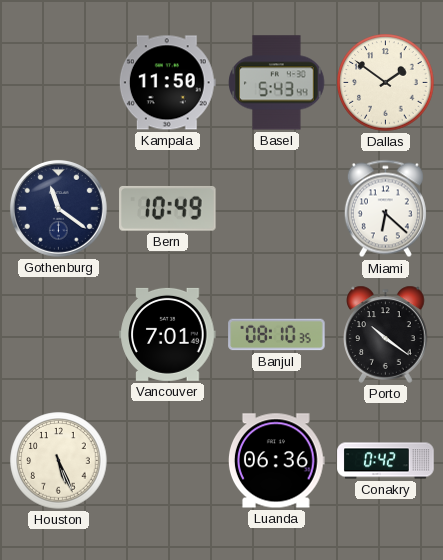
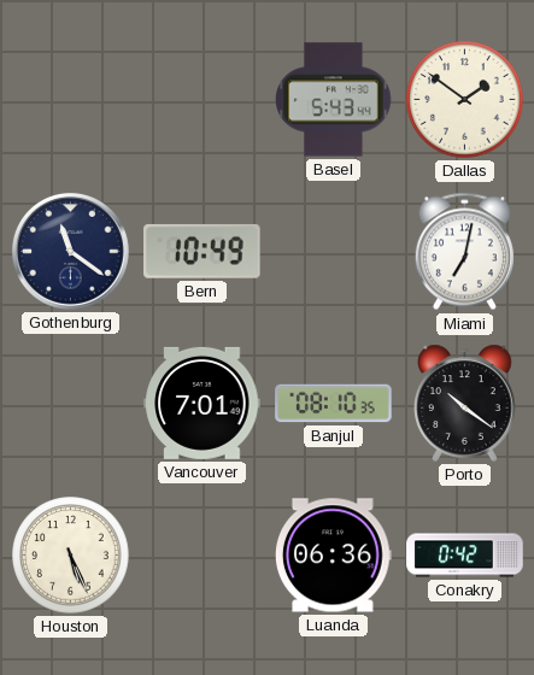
Kampala: 11:50 -> none (167, 83)
Miami: 6:22 -> 7:02 (464, 252)
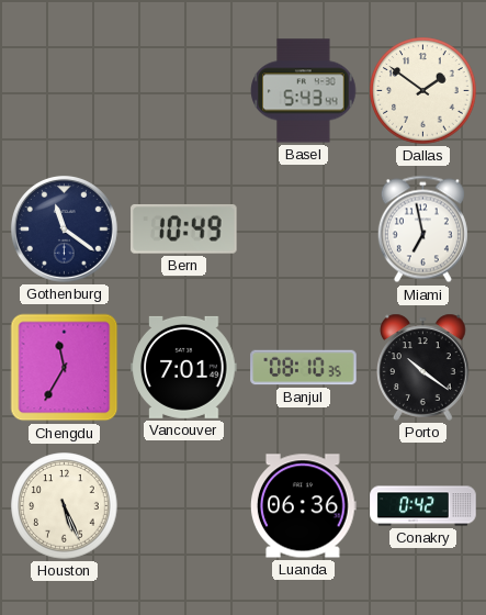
Miami: 7:02 -> 6:58 (422, 230)
Chengdu: none -> 11:35 (65, 368)
